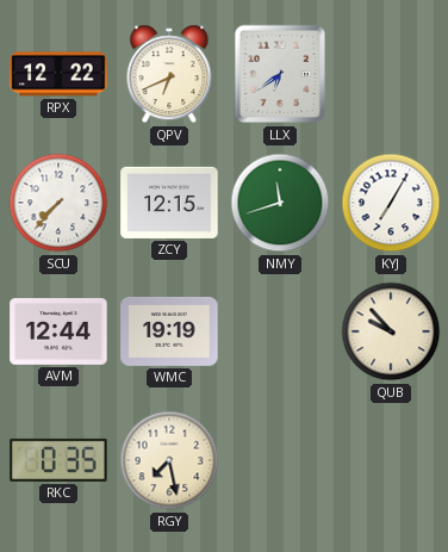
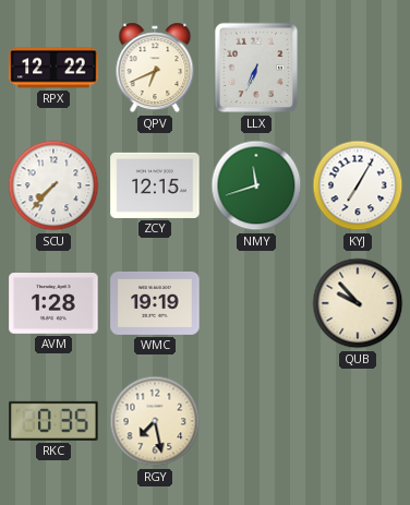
LLX: 6:39 -> 6:34 (256, 68)
AVM: 12:44 -> 1:28 (53, 304)
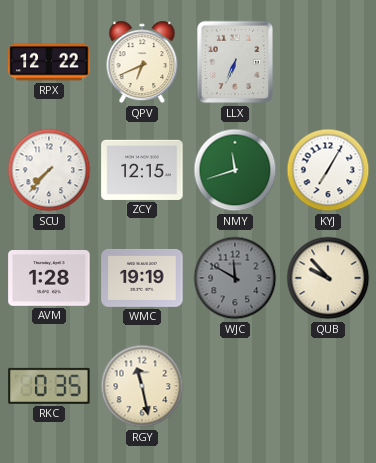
WJC: none -> 11:50 (235, 278)
RGY: 7:28 -> 11:28 (142, 386)
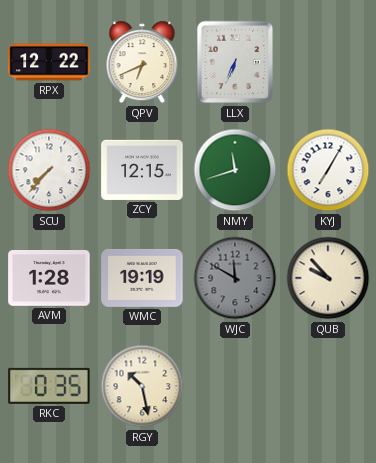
RGY: 11:28 -> 10:28 (142, 386)
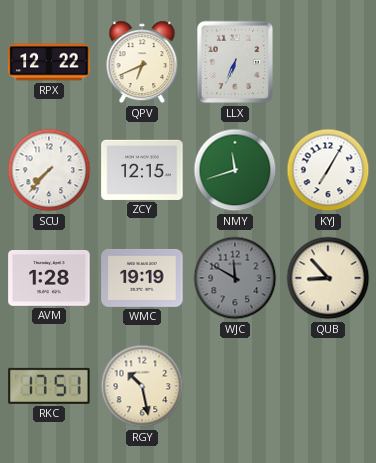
QUB: 9:53 -> 8:53 (328, 278)
RKC: 0:35 -> 17:51 (49, 386)
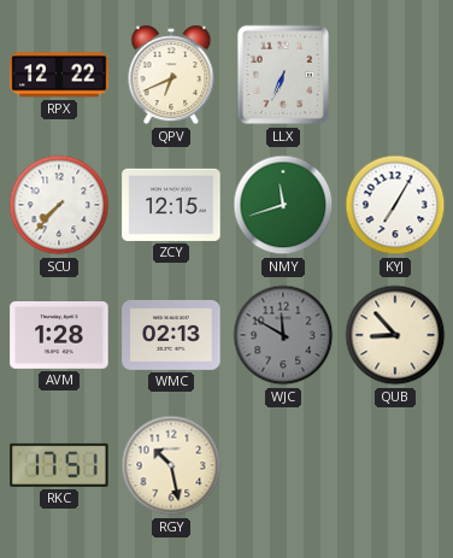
WMC: 19:19 -> 02:13 (171, 335)
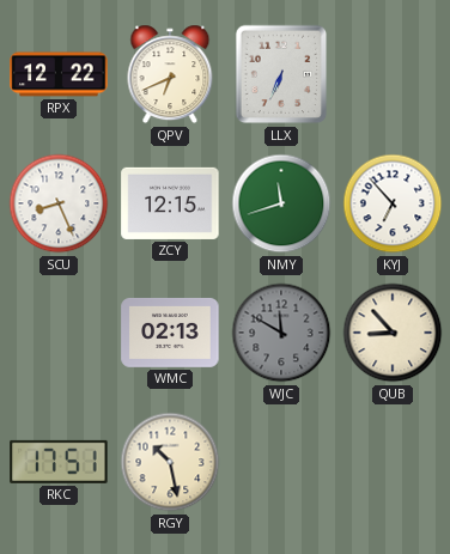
SCU: 7:37 -> 8:26 (59, 203)
KYJ: 7:05 -> 6:53 (393, 203)
AVM: 1:28 -> none (59, 336)
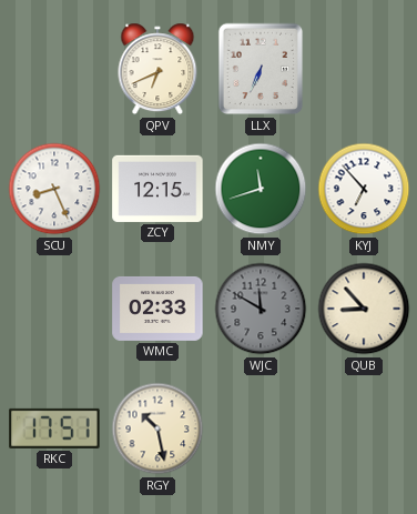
RPX: 12:22 -> none (59, 74)
WMC: 02:13 -> 02:33 (157, 309)
